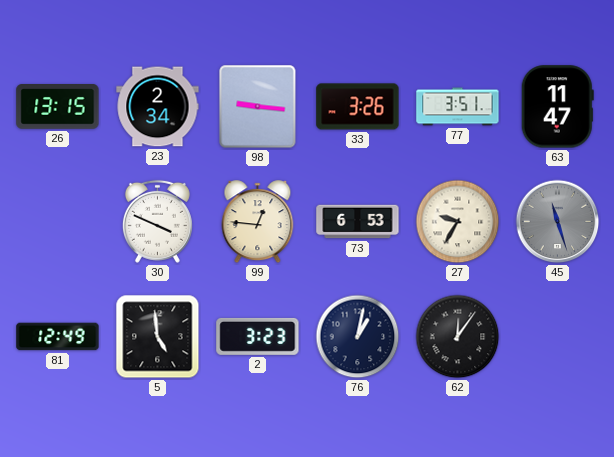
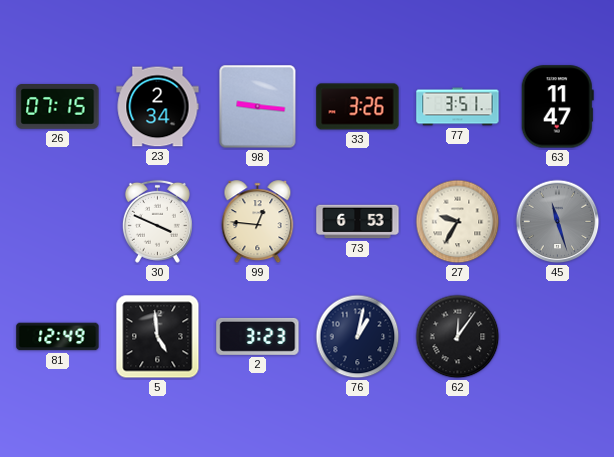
26: 13:15 -> 07:15 (58, 107)
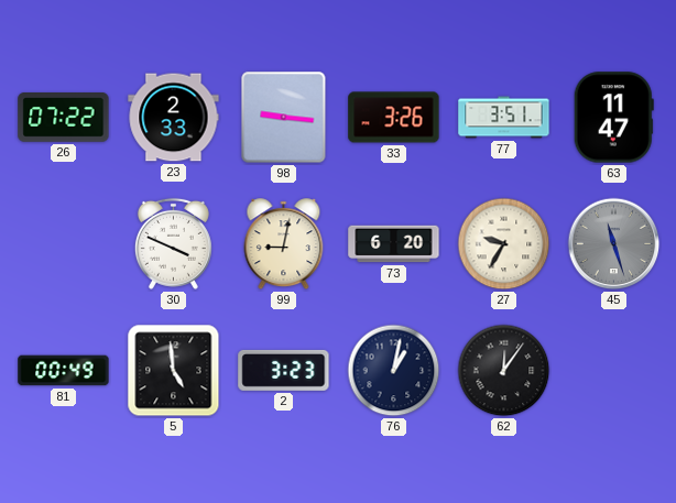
26: 07:15 -> 07:22 (64, 118)
23: 2:34 -> 2:33 (174, 118)
99: 12:46 -> 9:02 (284, 244)
73: 6:53 -> 6:20 (394, 244)
81: 12:49 -> 00:49 (64, 371)
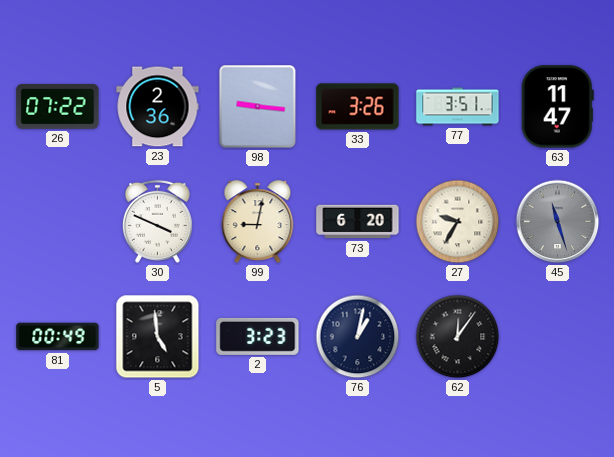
23: 2:33 -> 2:36 (158, 107)
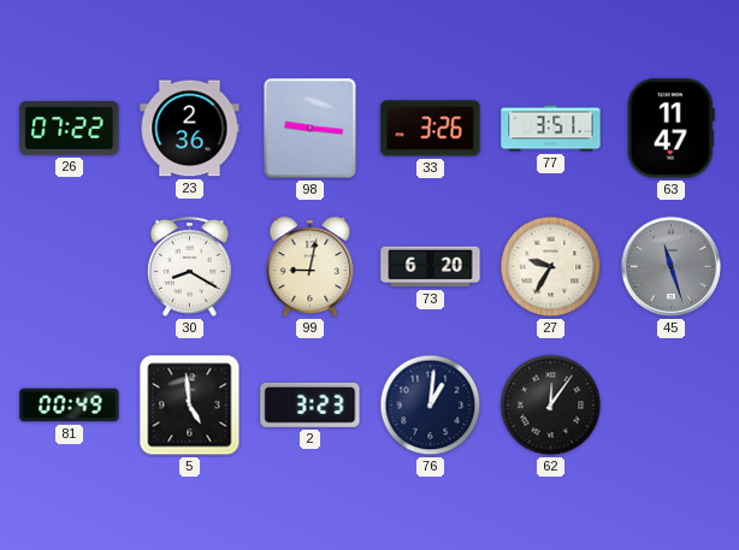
30: 3:49 -> 8:20 (189, 266)
76: 1:02 -> 1:01 (431, 406)
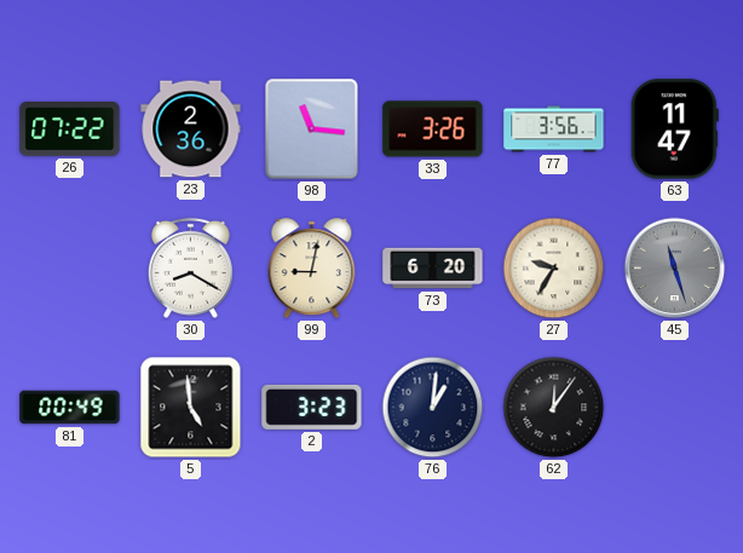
98: 9:16 -> 11:16 (312, 129)
77: 3:51 -> 3:56 (554, 129)
